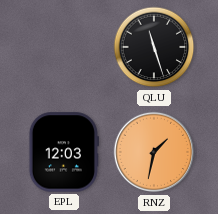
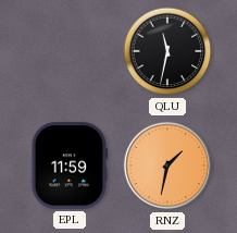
QLU: 11:27 -> 11:32 (167, 51)
EPL: 12:03 -> 11:59 (68, 165)
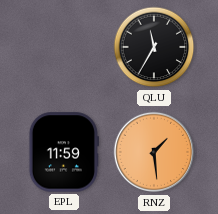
QLU: 11:32 -> 11:35 (154, 47)
RNZ: 1:32 -> 1:29 (154, 152)
